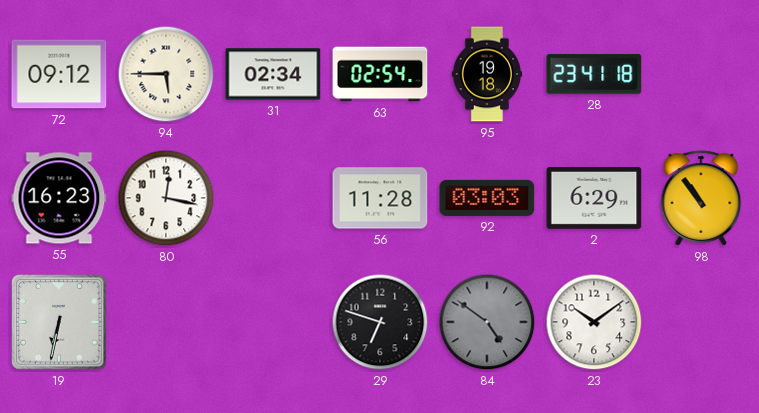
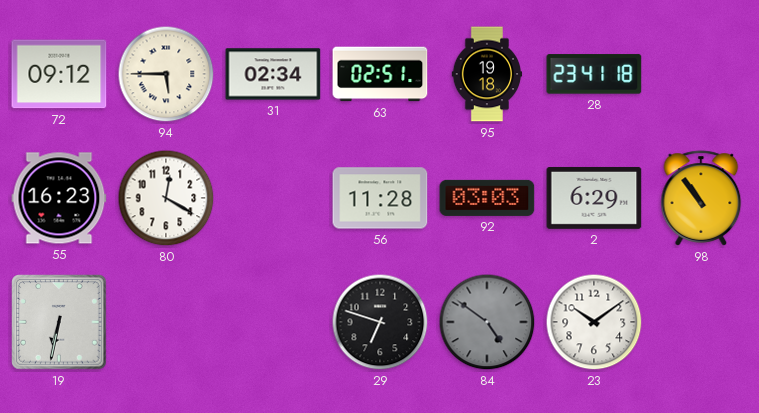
63: 02:54 -> 02:51 (380, 74)
80: 12:17 -> 12:20 (166, 198)
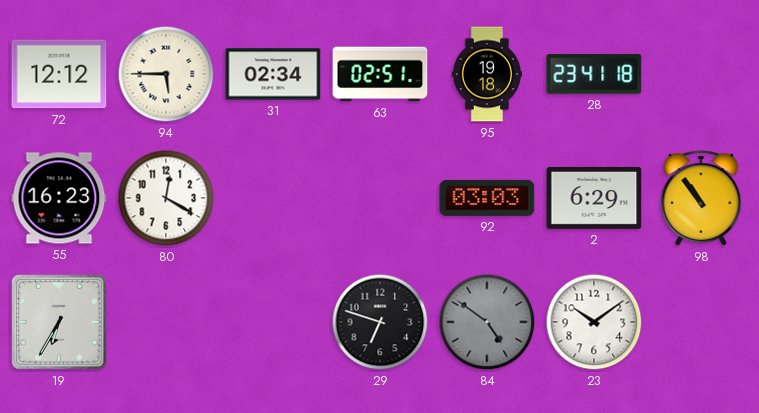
72: 09:12 -> 12:12 (59, 74)
56: 11:28 -> none (380, 198)
19: 6:32 -> 6:35 (59, 322)
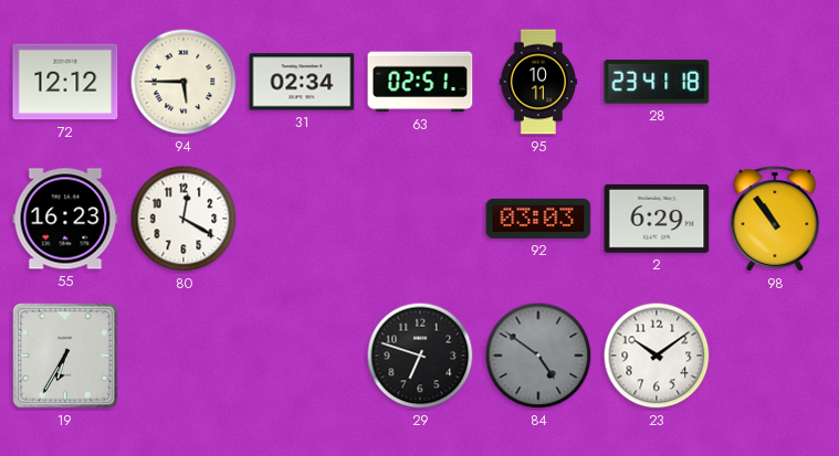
95: 19:18 -> 10:11 (538, 82)
